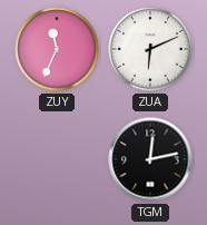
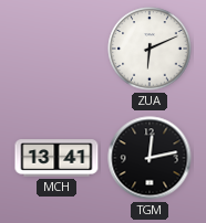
ZUY: 11:34 -> none (57, 49)
MCH: none -> 13:41 (56, 158)
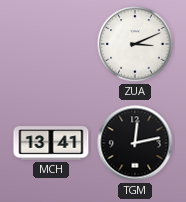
ZUA: 6:11 -> 3:11 (135, 44)
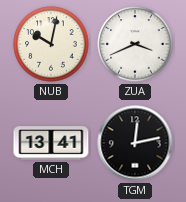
NUB: none -> 10:02 (51, 44)
ZUA: 3:11 -> 3:41 (135, 44)
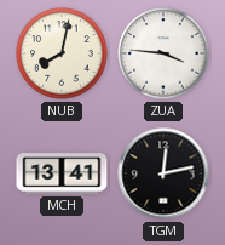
NUB: 10:02 -> 8:02 (62, 53)
ZUA: 3:41 -> 3:46 (163, 53)
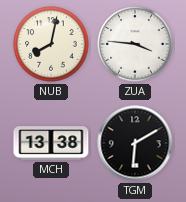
MCH: 13:41 -> 13:38 (51, 143)
TGM: 12:13 -> 6:10 (135, 143)
